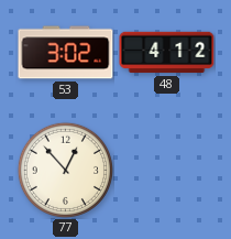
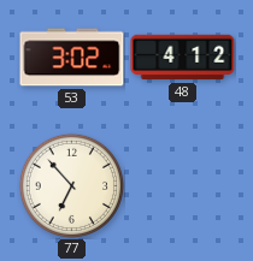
77: 12:53 -> 6:53 (71, 185)
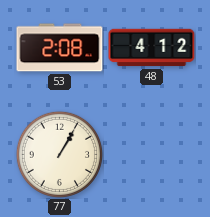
53: 3:02 -> 2:08 (60, 48)
77: 6:53 -> 1:05 (59, 154)
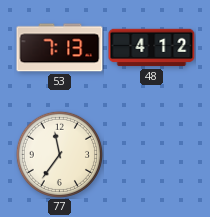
53: 2:08 -> 7:13 (60, 48)
77: 1:05 -> 11:36 (59, 154)
